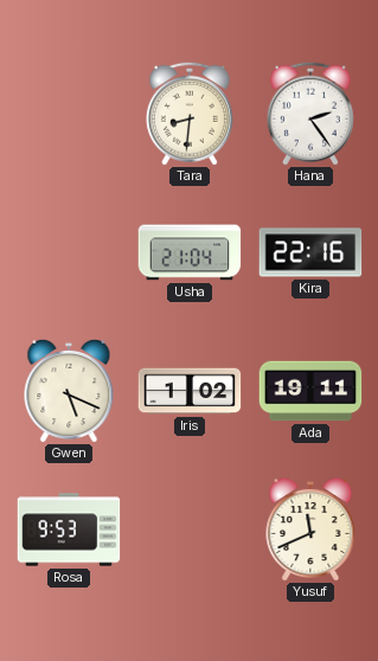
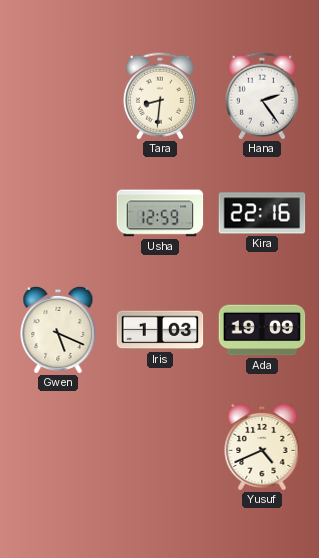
Usha: 21:04 -> 12:59 (160, 213)
Iris: 1:02 -> 1:03 (160, 330)
Ada: 19:11 -> 19:09 (262, 330)
Rosa: 9:53 -> none (69, 530)
Yusuf: 11:41 -> 4:41 (262, 446)
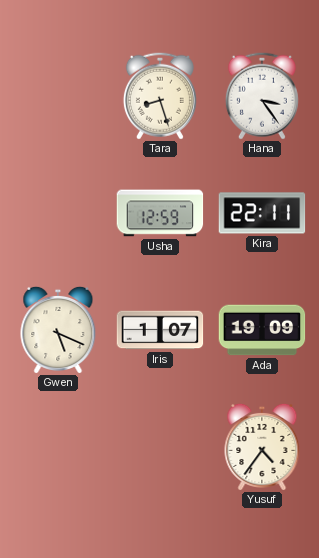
Tara: 8:31 -> 8:27 (160, 96)
Hana: 2:24 -> 3:24 (262, 96)
Kira: 22:16 -> 22:11 (262, 213)
Iris: 1:03 -> 1:07 (160, 330)
Yusuf: 4:41 -> 4:36 (262, 446)
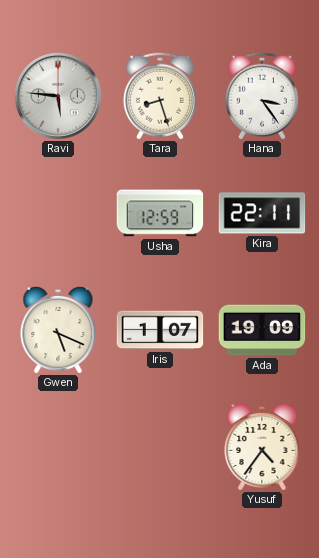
Ravi: none -> 5:46 (58, 96)
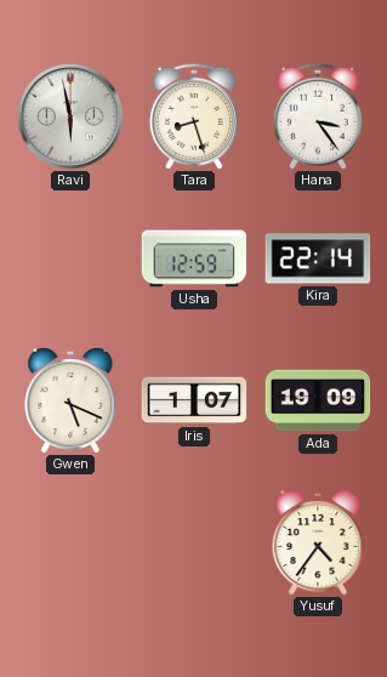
Ravi: 5:46 -> 5:58 (70, 116)
Kira: 22:11 -> 22:14 (318, 258)
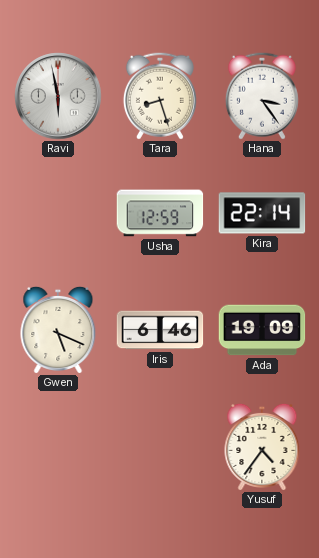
Iris: 1:07 -> 6:46 (160, 330)
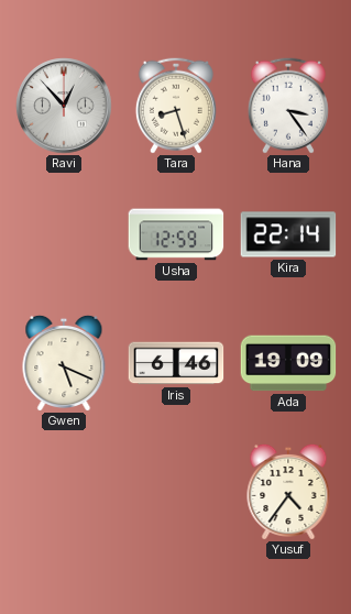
Ravi: 5:58 -> 12:53 (64, 106)
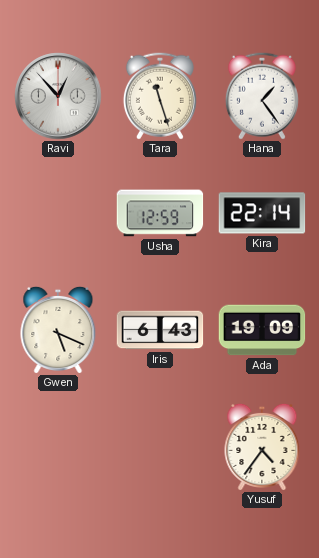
Tara: 8:27 -> 11:27 (160, 96)
Hana: 3:24 -> 1:24 (262, 96)
Iris: 6:46 -> 6:43 (160, 330)
